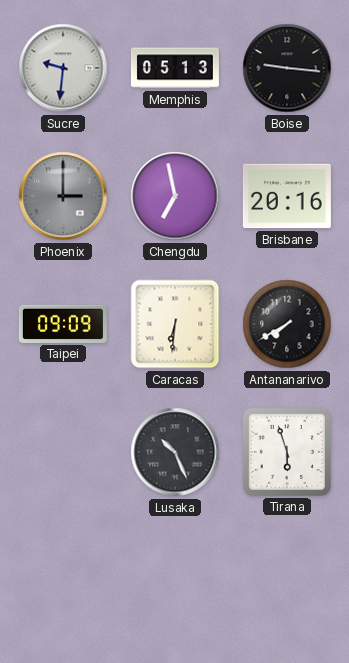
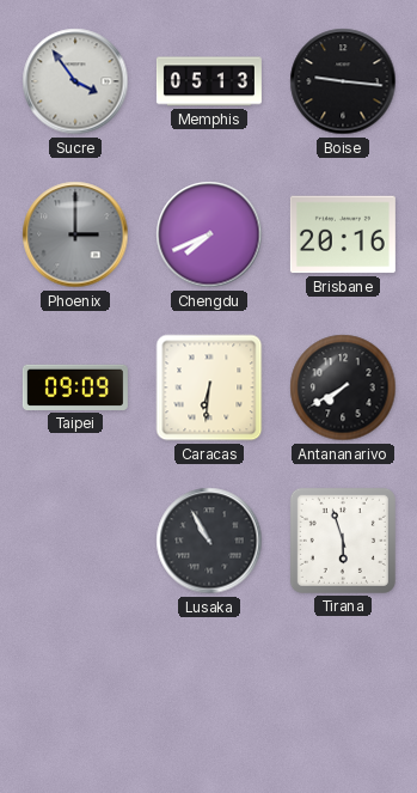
Sucre: 9:31 -> 3:54 (75, 81)
Chengdu: 6:58 -> 7:41 (209, 234)
Lusaka: 10:26 -> 10:55 (209, 541)
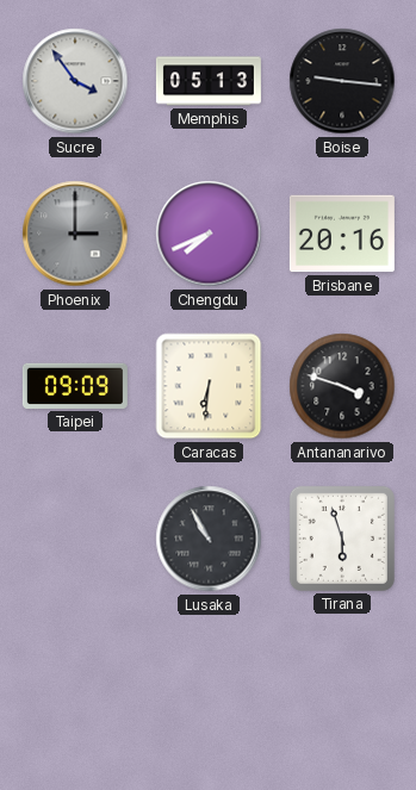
Antananarivo: 7:40 -> 3:48 (342, 386)
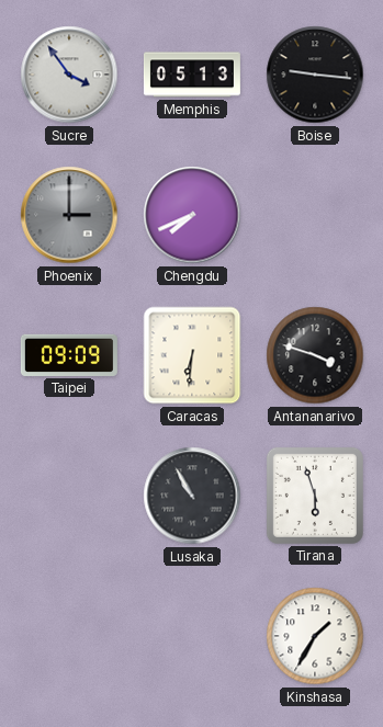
Brisbane: 20:16 -> none (342, 234)
Kinshasa: none -> 1:35 (315, 636)
